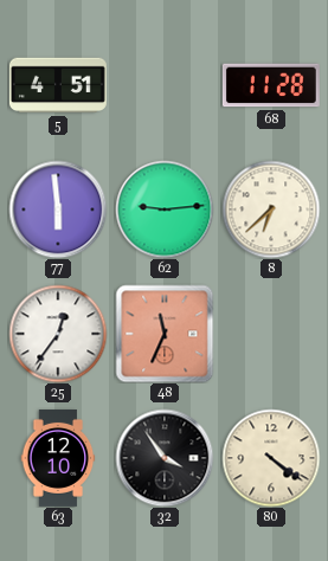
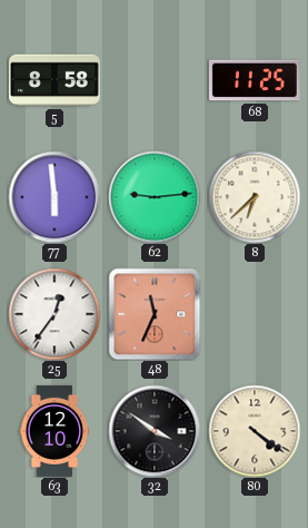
5: 4:51 -> 8:58 (54, 80)
68: 11:28 -> 11:25 (255, 80)
32: 3:54 -> 3:51 (155, 431)
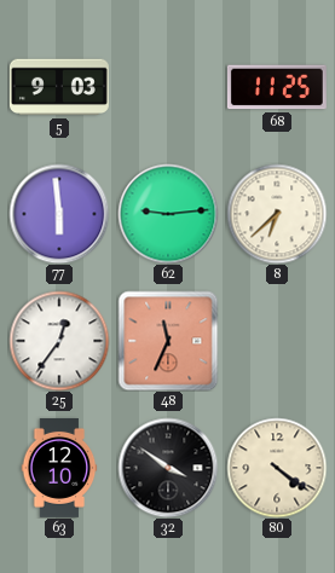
5: 8:58 -> 9:03 (59, 87)
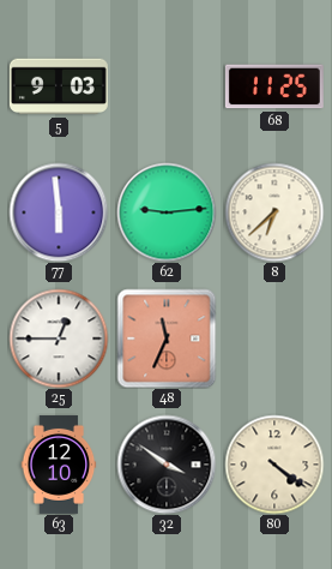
25: 12:36 -> 12:45 (59, 339)
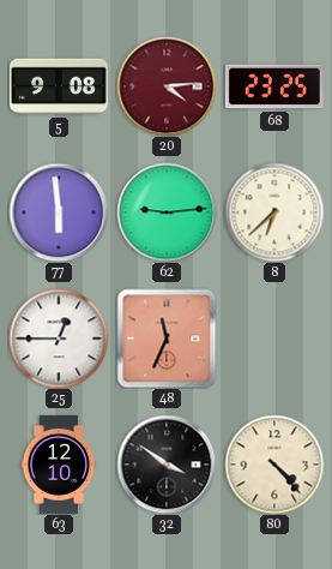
5: 9:03 -> 9:08 (59, 86)
20: none -> 4:14 (167, 86)
68: 11:25 -> 23:25 (274, 86)
80: 4:21 -> 4:23 (274, 465)
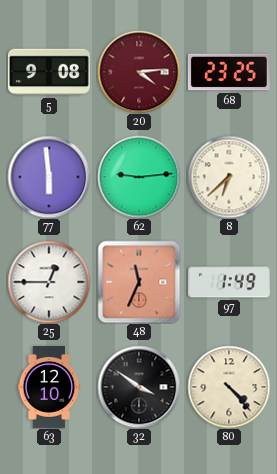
97: none -> 1:49 (229, 282)
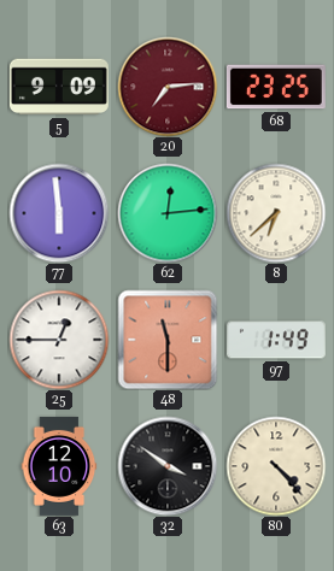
5: 9:08 -> 9:09 (59, 87)
20: 4:14 -> 7:14 (168, 87)
62: 9:14 -> 12:14 (168, 213)
48: 11:34 -> 11:30 (168, 340)
